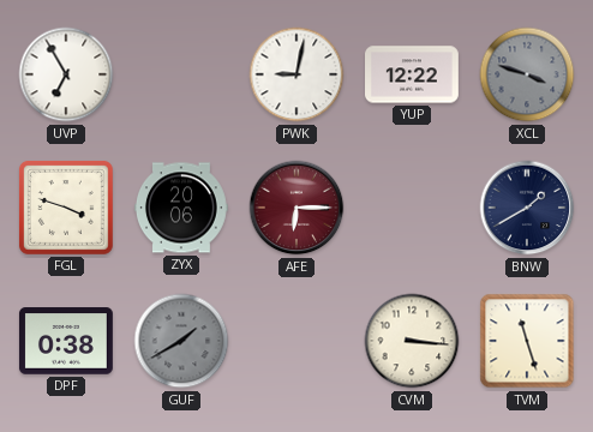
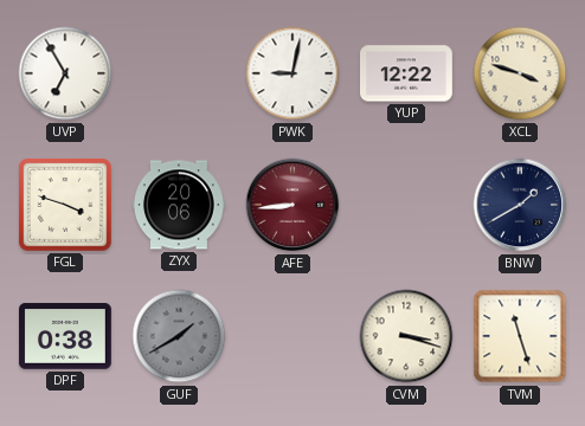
XCL dial: grey -> cream (520, 73)
AFE: 6:15 -> 8:44 (292, 205)
CVM: 3:16 -> 3:18 (406, 336)
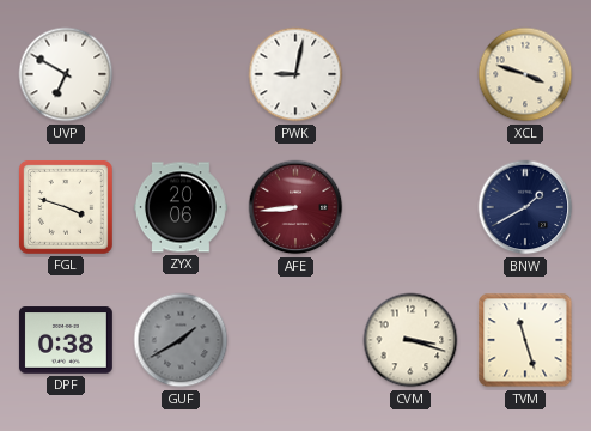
UVP: 6:55 -> 6:50 (66, 74)
YUP: 12:22 -> none (407, 73)
